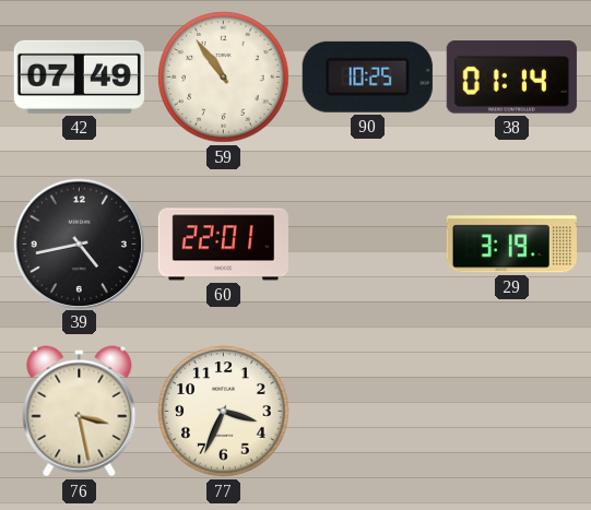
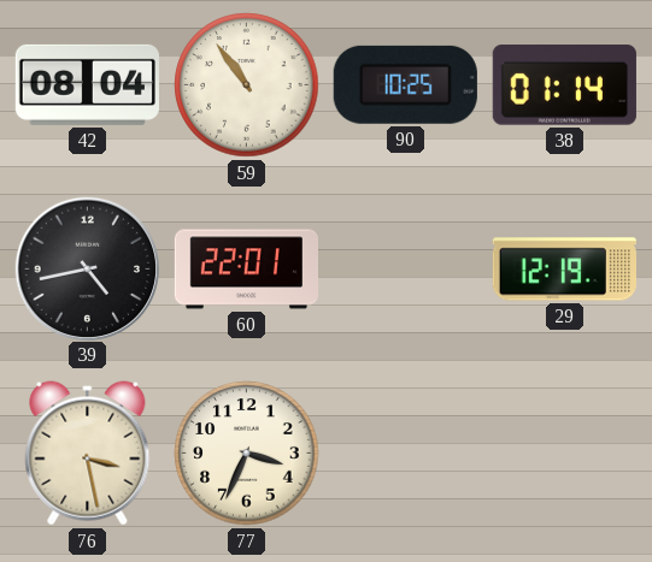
42: 07:49 -> 08:04 (87, 84)
29: 3:19 -> 12:19 (564, 270)
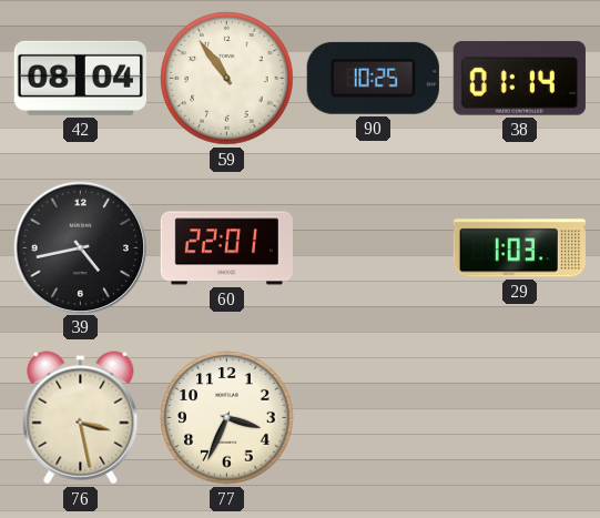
29: 12:19 -> 1:03 (519, 248)
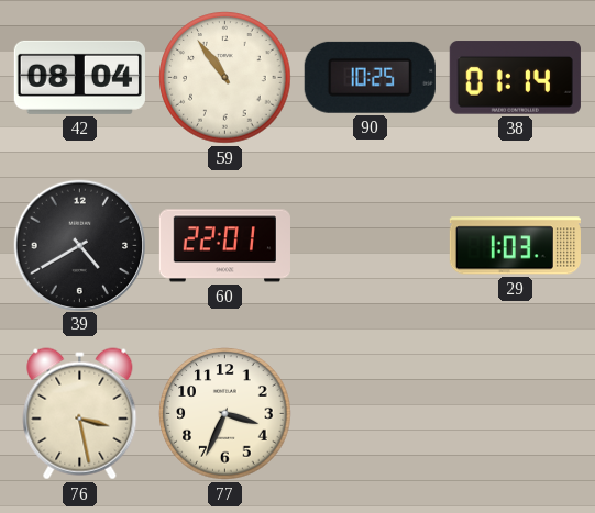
39: 4:43 -> 4:40 (79, 245)
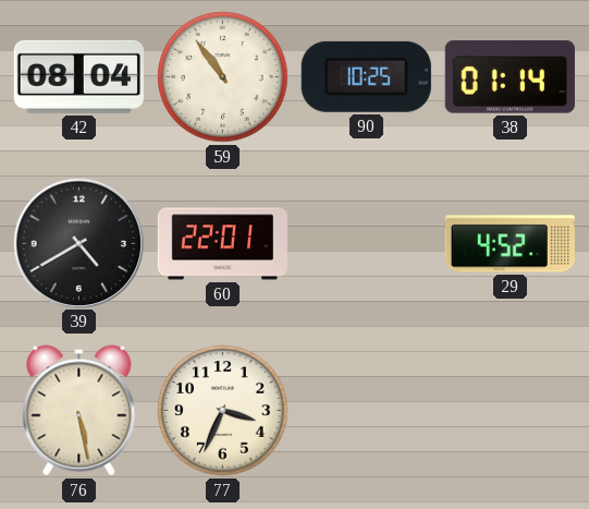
29: 1:03 -> 4:52 (510, 244)
76: 3:28 -> 5:28 (79, 411)
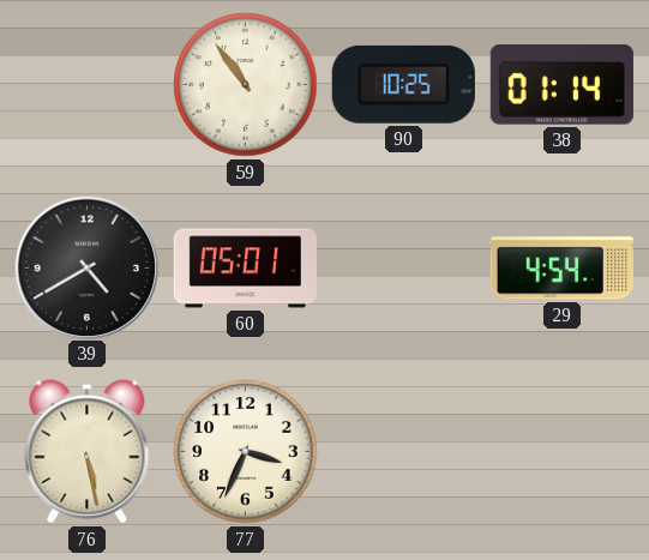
42: 08:04 -> none (78, 76)
60: 22:01 -> 05:01 (245, 269)
29: 4:52 -> 4:54 (561, 269)
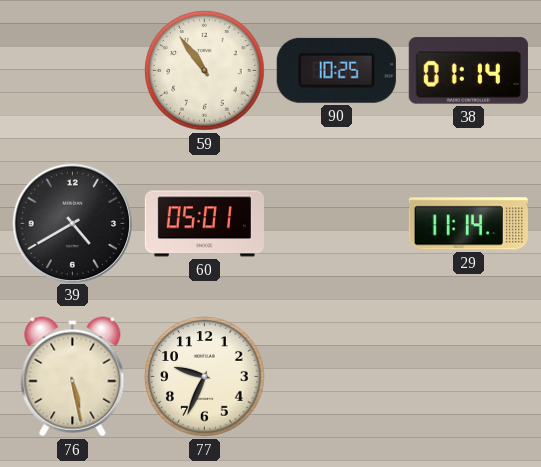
29: 4:54 -> 11:14 (468, 224)
77: 3:34 -> 9:34 (205, 377)
